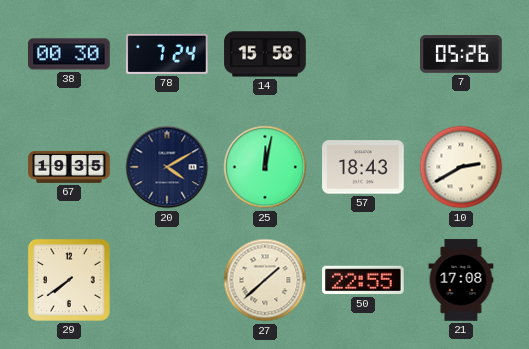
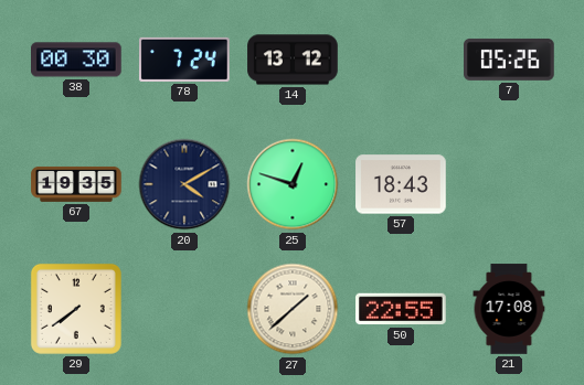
14: 15:58 -> 13:12 (293, 60)
25: 12:02 -> 12:48 (293, 184)
10: 2:40 -> none (461, 167)
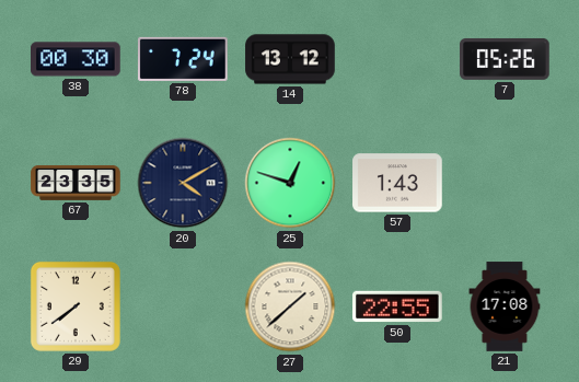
67: 19:35 -> 23:35 (76, 183)
57: 18:43 -> 1:43 (397, 183)
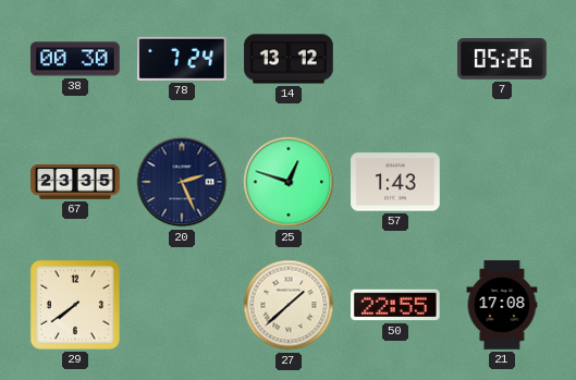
20: 4:10 -> 2:26 (182, 182)
